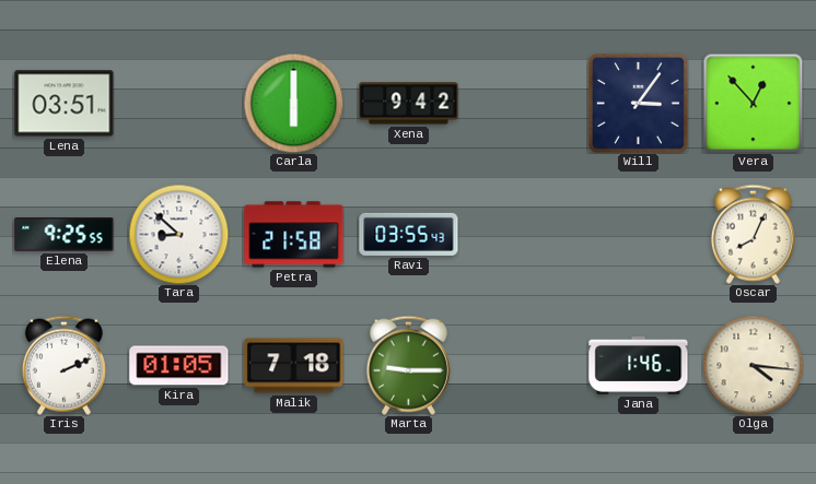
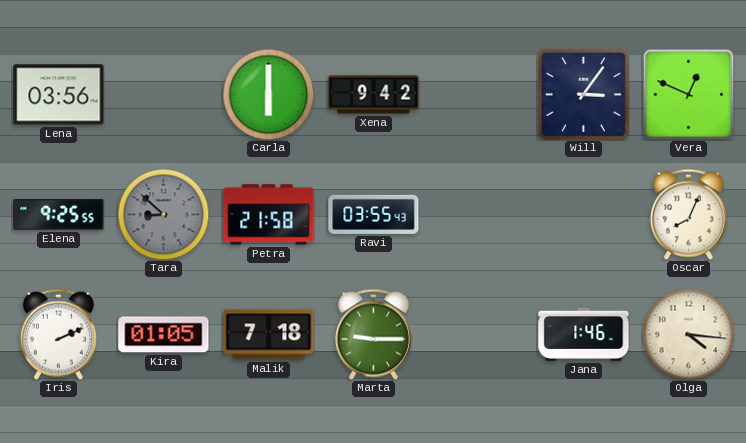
Lena: 03:51 -> 03:56 (59, 95)
Vera: 12:53 -> 12:49 (688, 94)
Tara dial: white -> grey (163, 214)
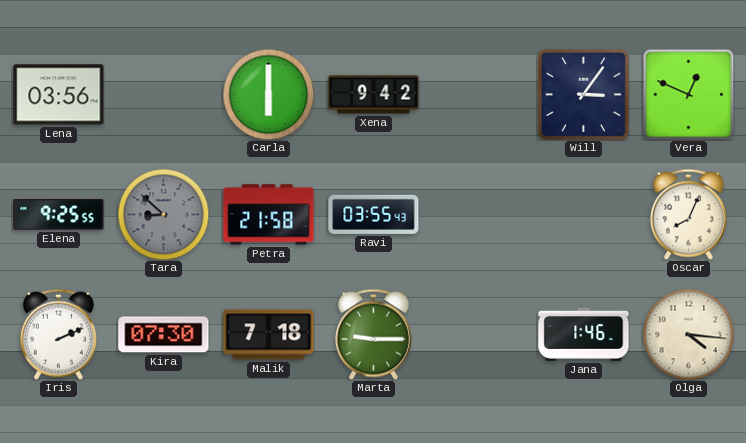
Kira: 01:05 -> 07:30 (164, 335)
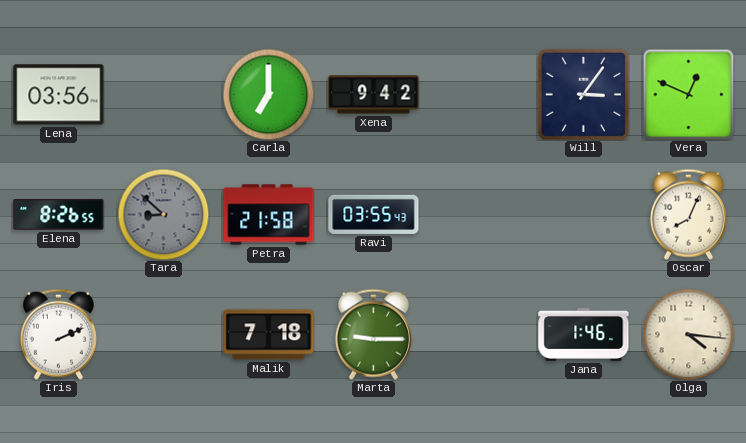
Carla: 6:00 -> 7:00 (268, 94)
Elena: 9:25 -> 8:26 (59, 215)
Kira: 07:30 -> none (164, 335)
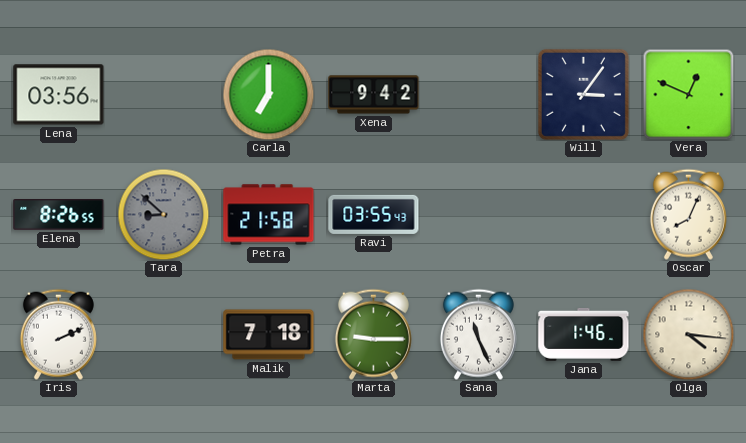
Sana: none -> 11:26 (478, 334)
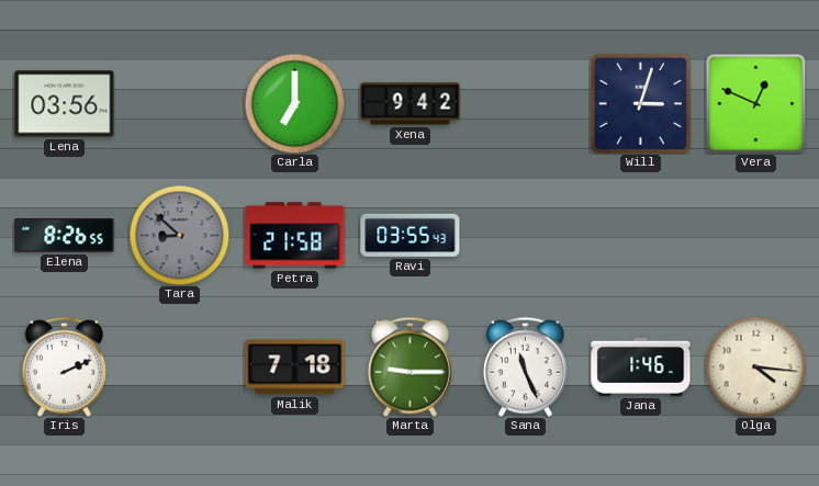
Will: 3:06 -> 3:03 (640, 103)
Oscar: 8:04 -> none (688, 214)
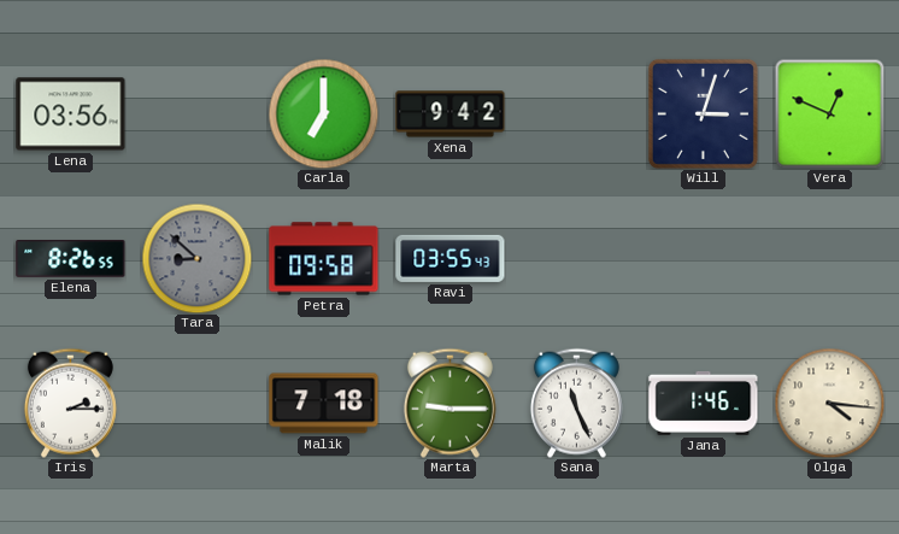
Petra: 21:58 -> 09:58 (324, 259)
Iris: 2:11 -> 2:15 (70, 403)
